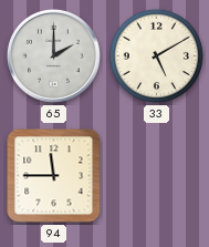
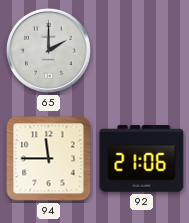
33: 5:10 -> none (156, 55)
92: none -> 21:06 (142, 159)
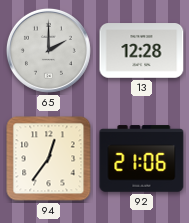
13: none -> 12:28 (142, 51)
94: 11:45 -> 12:36 (49, 159)
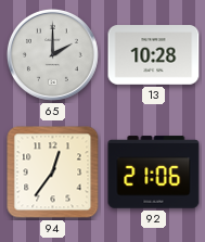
13: 12:28 -> 10:28 (154, 55)
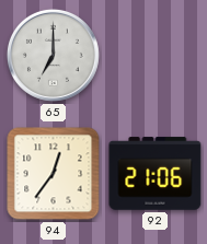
65: 2:00 -> 7:00 (53, 55)
13: 10:28 -> none (154, 55)
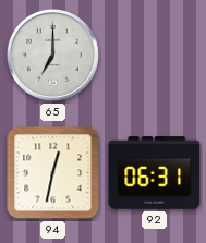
94: 12:36 -> 12:32 (53, 173)
92: 21:06 -> 06:31 (155, 173)
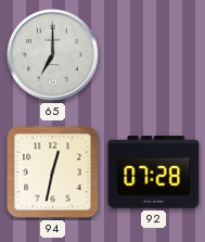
92: 06:31 -> 07:28 (154, 173)
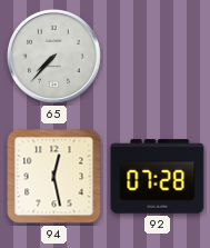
65: 7:00 -> 7:37 (53, 56)
94: 12:32 -> 12:28 (54, 177)
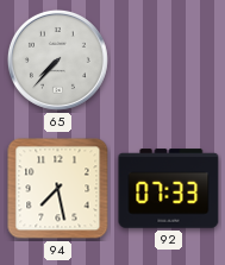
94: 12:28 -> 7:28 (58, 189)
92: 07:28 -> 07:33 (169, 189)
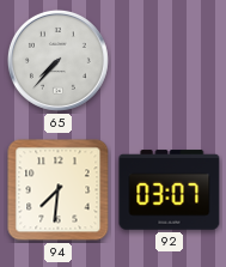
94: 7:28 -> 7:31 (59, 190)
92: 07:33 -> 03:07 (170, 190)
